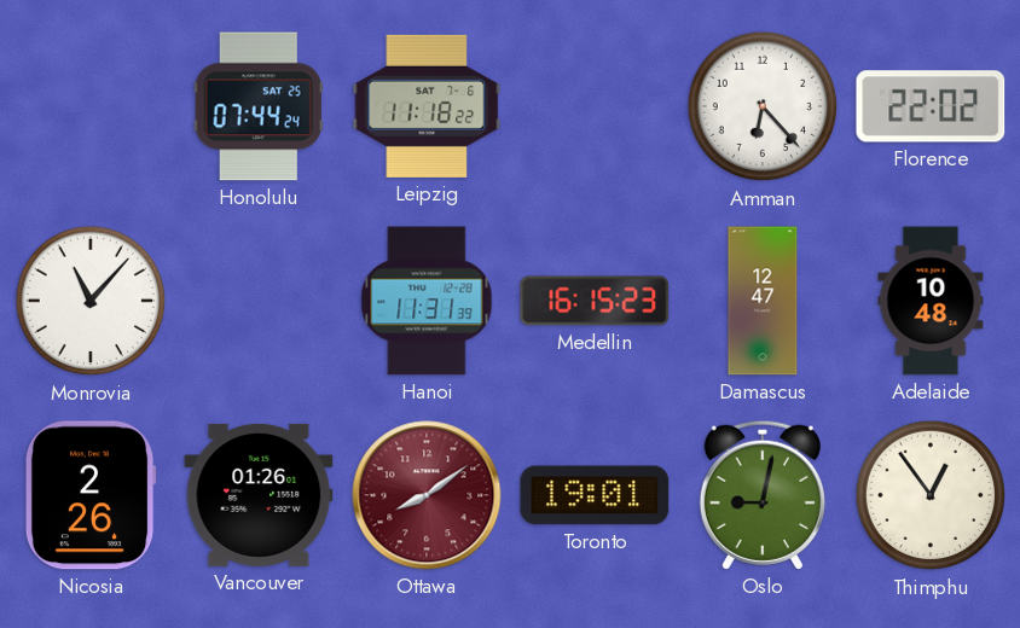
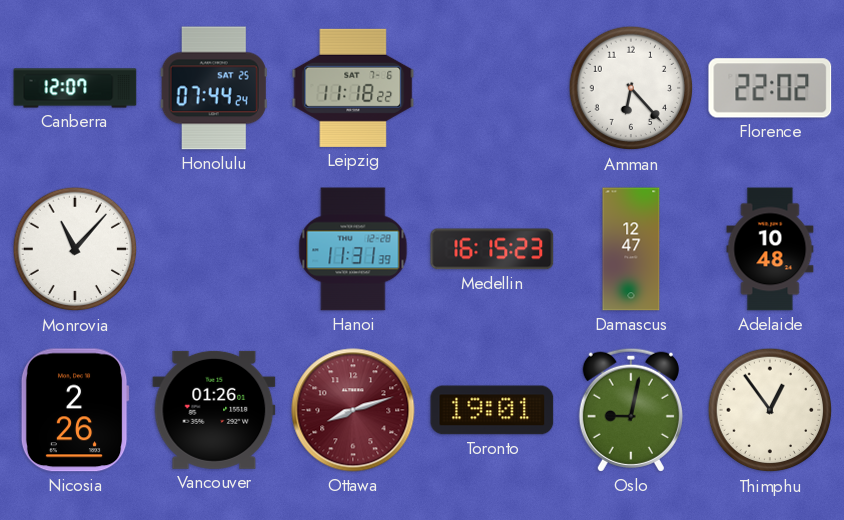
Canberra: none -> 12:07 (75, 88)
Ottawa: 8:09 -> 8:12 (353, 410)
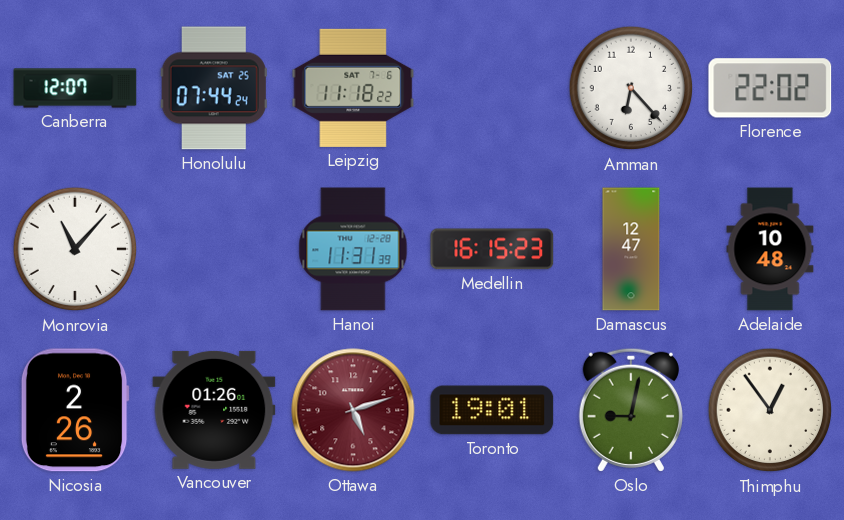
Ottawa: 8:12 -> 5:12 (353, 410)
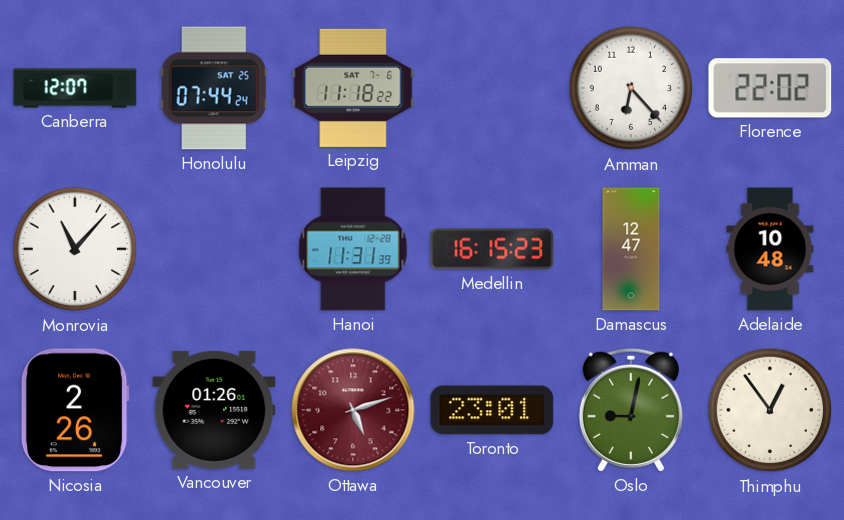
Toronto: 19:01 -> 23:01 (492, 410)
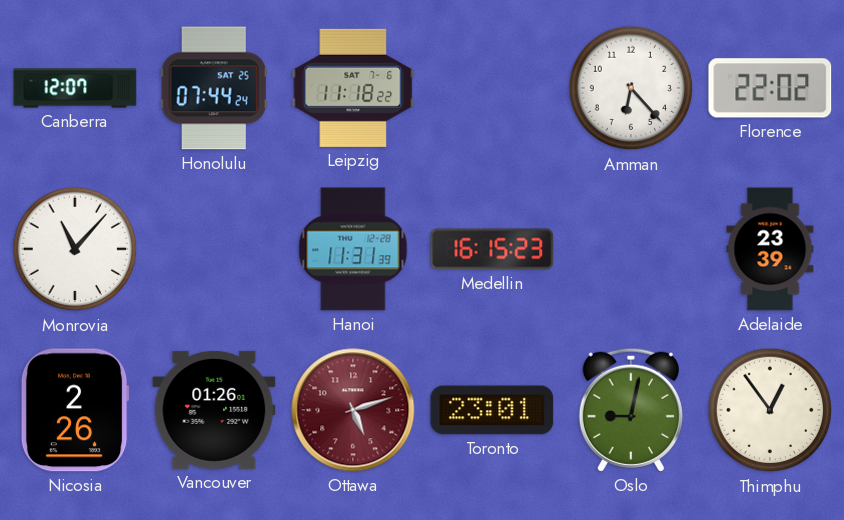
Damascus: 12:47 -> none (631, 249)
Adelaide: 10:48 -> 23:39 (770, 249)
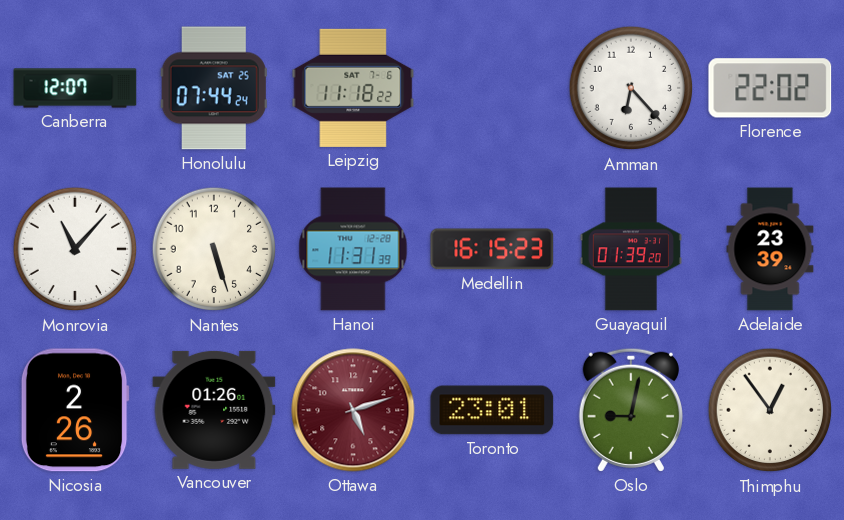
Nantes: none -> 5:27 (214, 249)
Guayaquil: none -> 01:39 (631, 249)
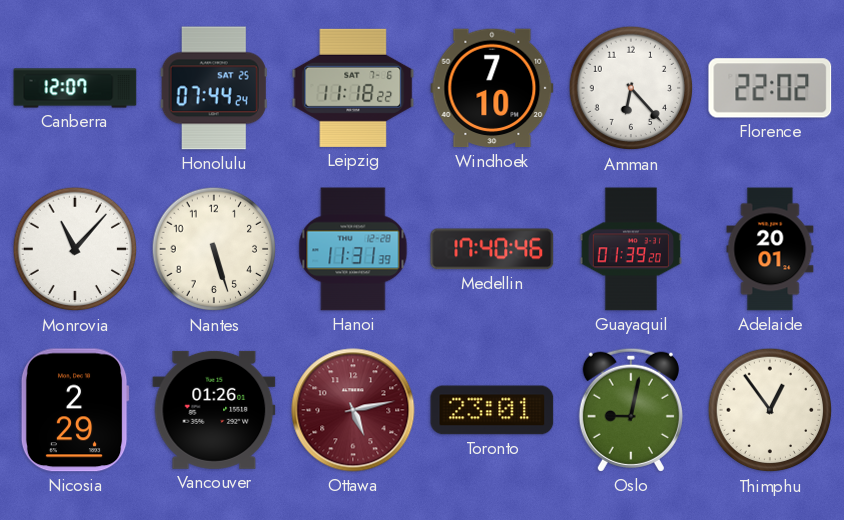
Windhoek: none -> 7:10 (492, 88)
Medellin: 16:15 -> 17:40 (492, 249)
Adelaide: 23:39 -> 20:01 (770, 249)
Nicosia: 2:26 -> 2:29 (75, 410)
Ottawa: 5:12 -> 5:13 (353, 410)
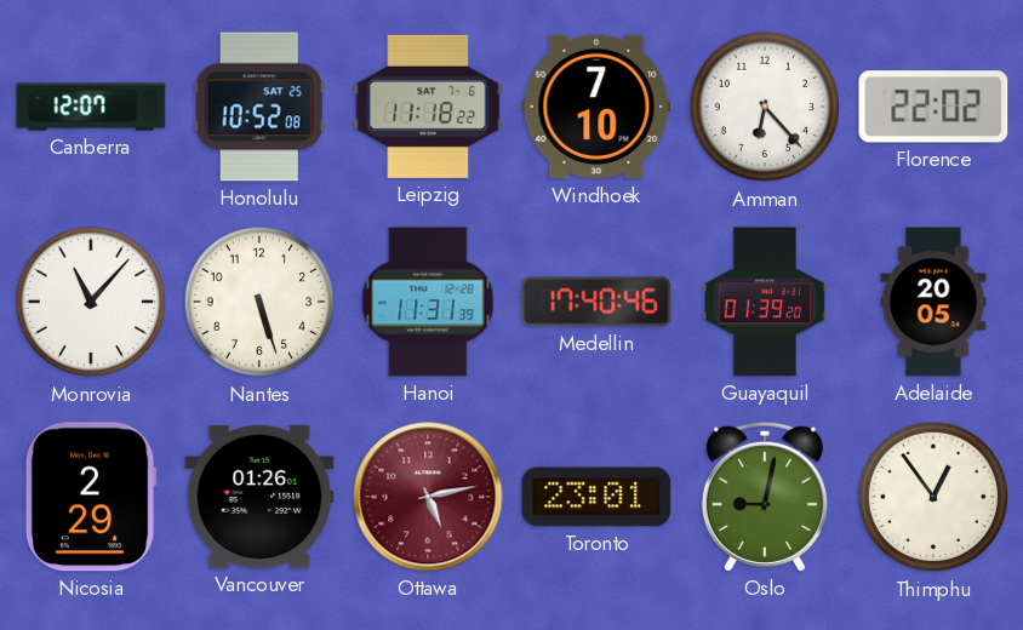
Honolulu: 07:44 -> 10:52 (259, 107)
Adelaide: 20:01 -> 20:05 (933, 302)
